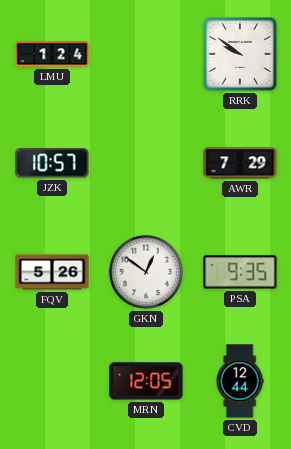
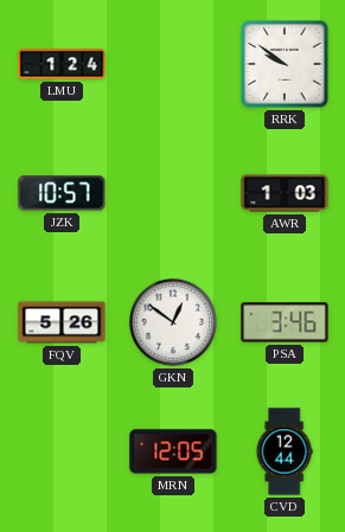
AWR: 7:29 -> 1:03 (285, 193)
PSA: 9:35 -> 3:46 (285, 322)
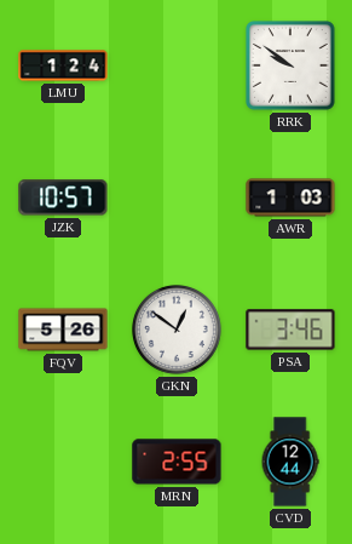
MRN: 12:05 -> 2:55 (177, 462)
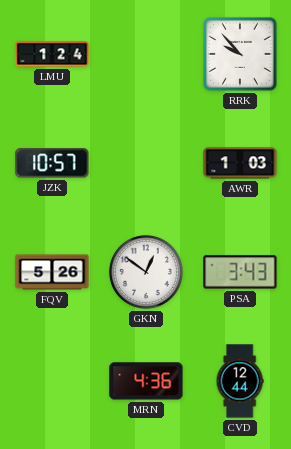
RRK: 9:51 -> 9:53 (241, 55)
PSA: 3:46 -> 3:43 (240, 272)
MRN: 2:55 -> 4:36 (146, 381)
